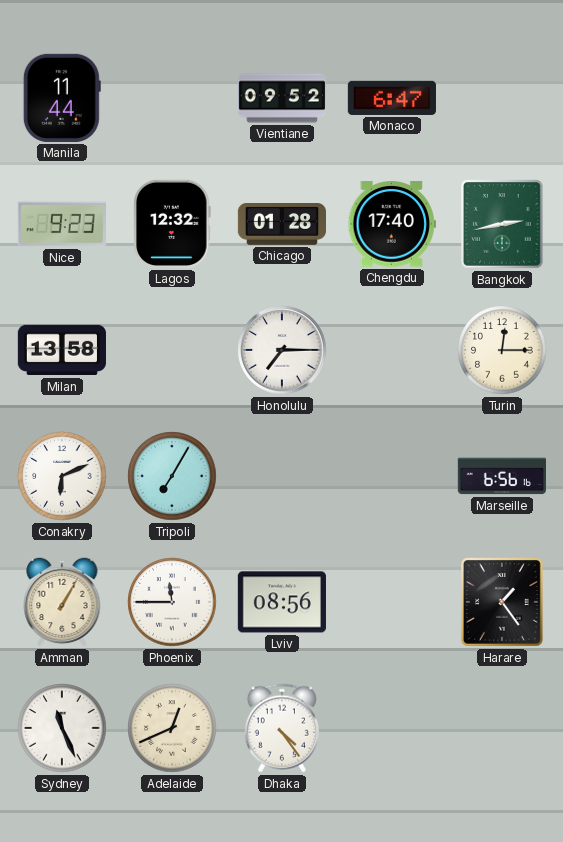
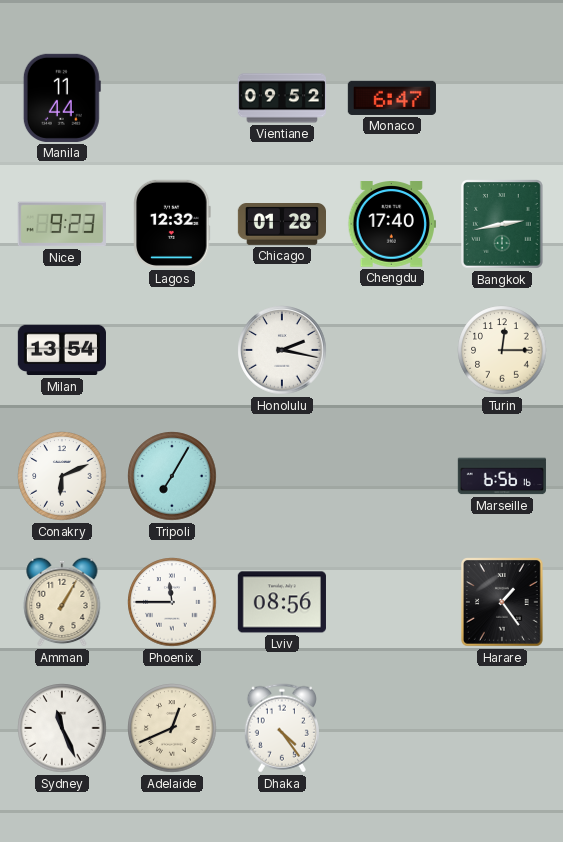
Milan: 13:58 -> 13:54 (62, 350)
Honolulu: 7:15 -> 2:17 (282, 350)
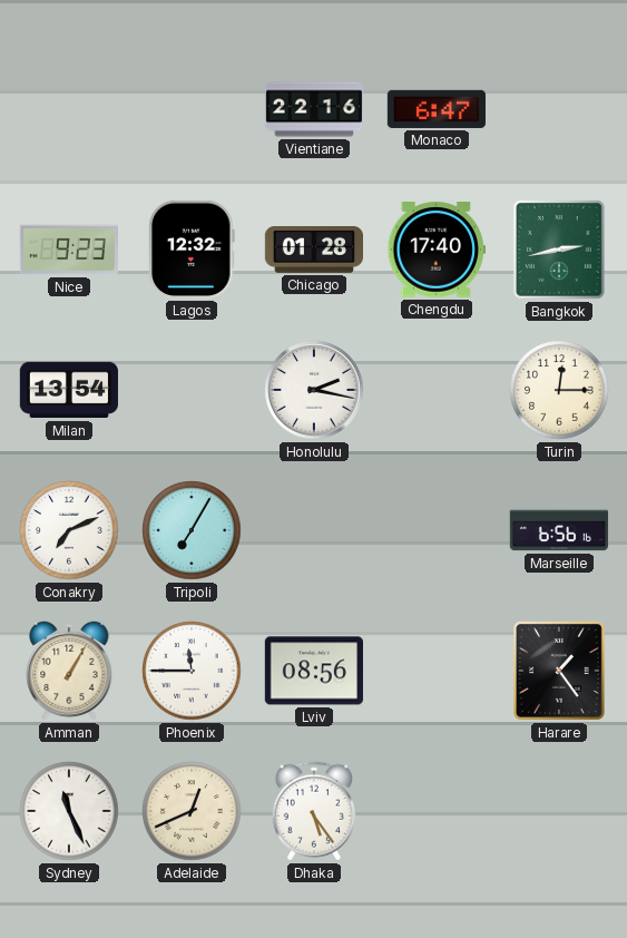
Manila: 11:44 -> none (62, 98)
Vientiane: 09:52 -> 22:16 (313, 109)
Conakry: 6:11 -> 7:11 (69, 530)
Dhaka: 4:24 -> 5:24 (314, 811)
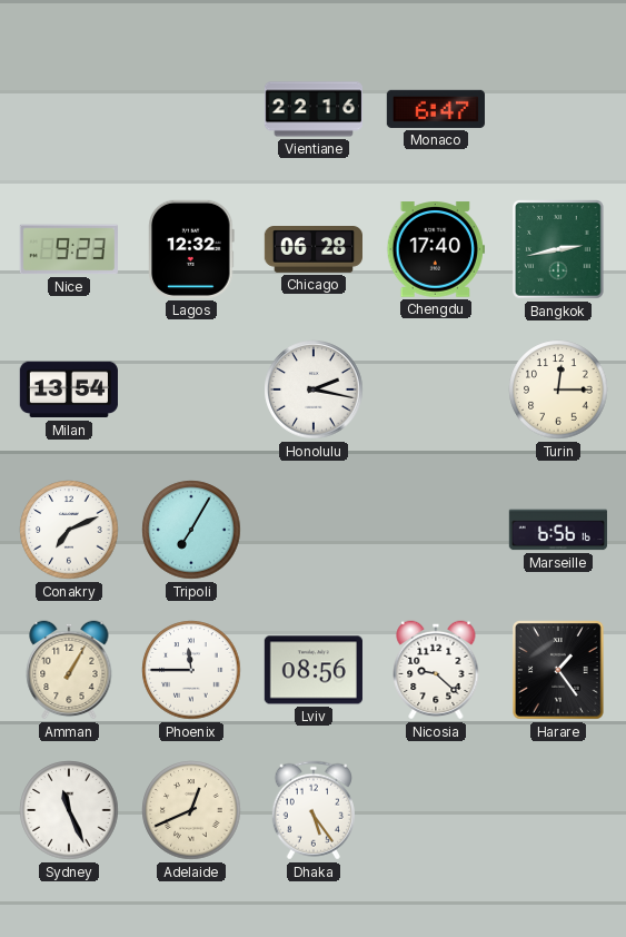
Chicago: 01:28 -> 06:28 (312, 250)
Nicosia: none -> 9:22 (436, 670)
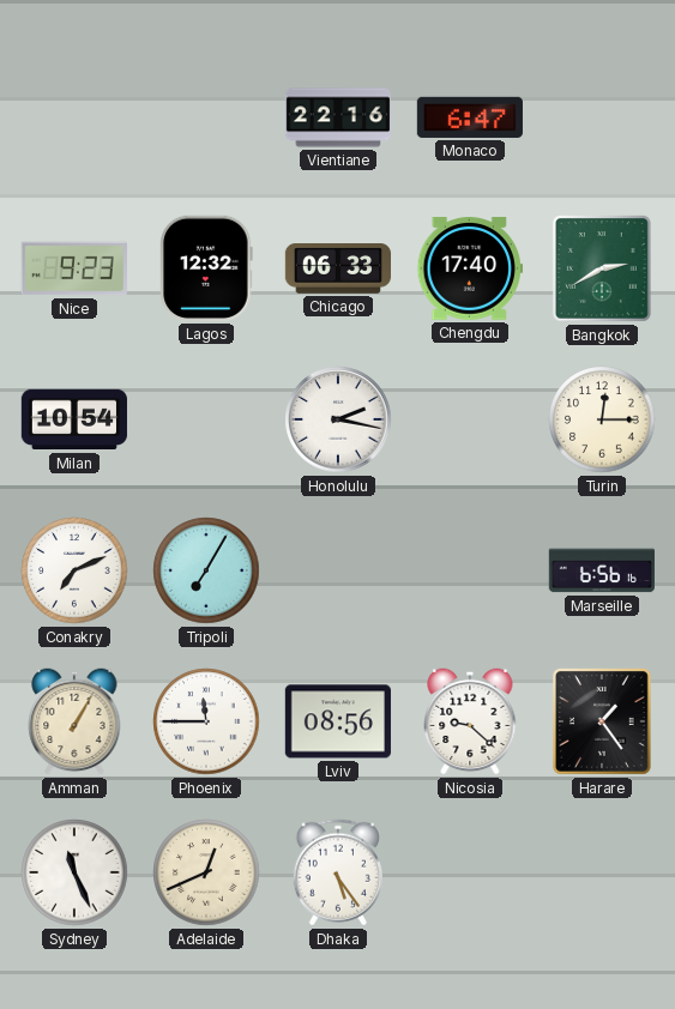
Chicago: 06:28 -> 06:33 (337, 270)
Bangkok: 2:43 -> 2:40 (603, 270)
Milan: 13:54 -> 10:54 (74, 419)
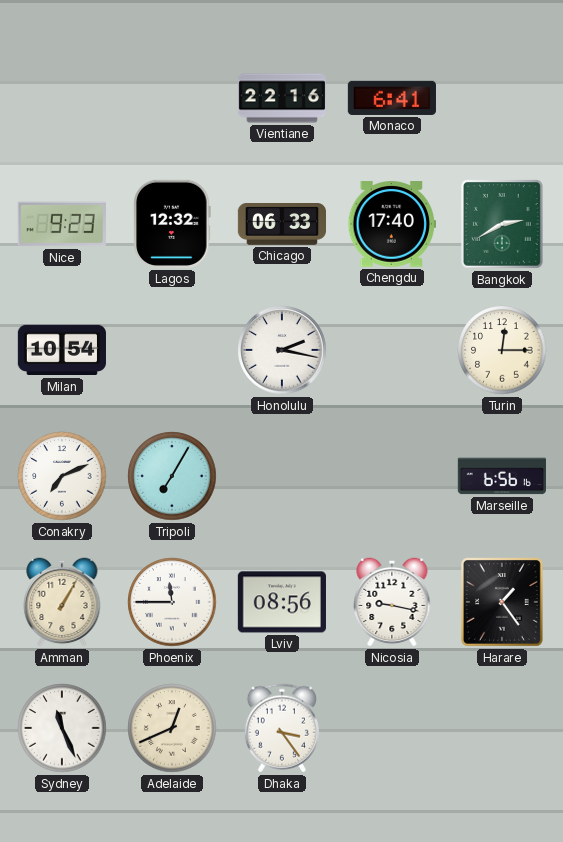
Monaco: 6:47 -> 6:41 (392, 98)
Nicosia: 9:22 -> 9:17 (392, 602)
Dhaka: 5:24 -> 3:24 (282, 728)
